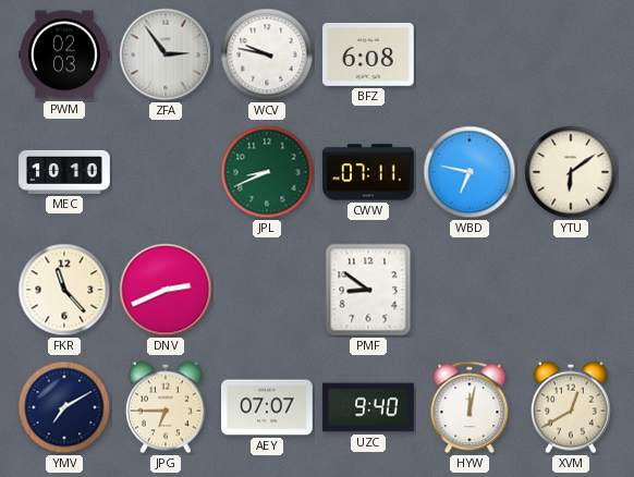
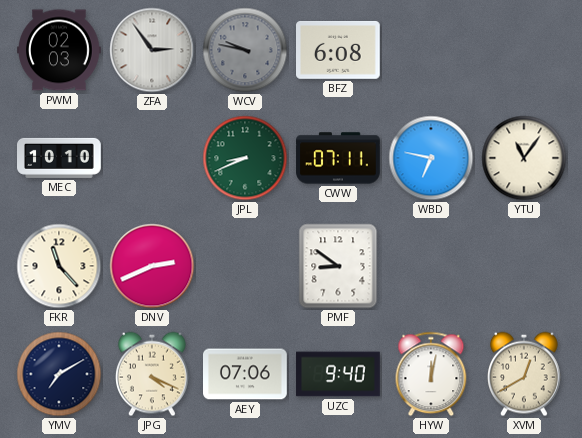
WCV dial: white -> grey (245, 50)
YTU: 6:09 -> 11:06 (524, 158)
JPG: 6:45 -> 4:19 (153, 374)
AEY: 07:07 -> 07:06 (245, 374)
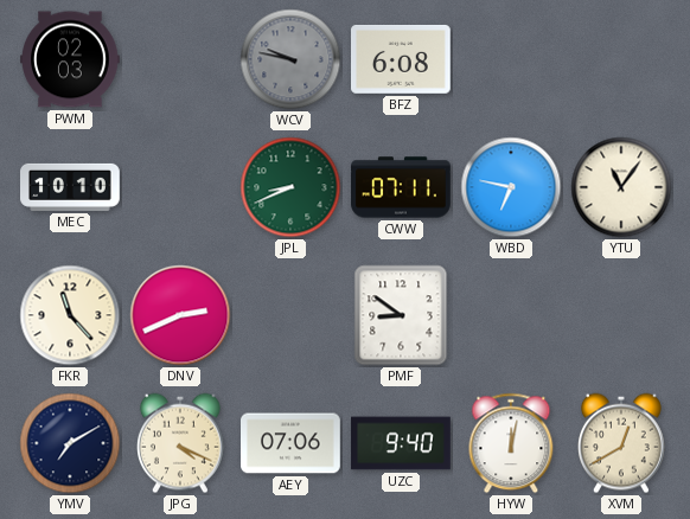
ZFA: 2:54 -> none (152, 50)
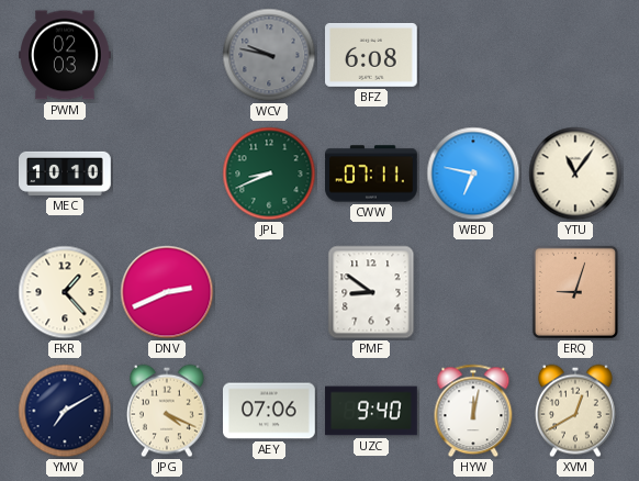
FKR: 11:23 -> 1:23 (65, 292)
ERQ: none -> 9:03 (575, 292)
